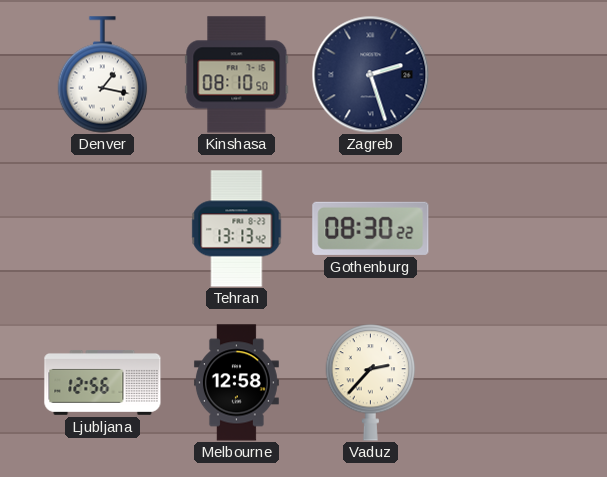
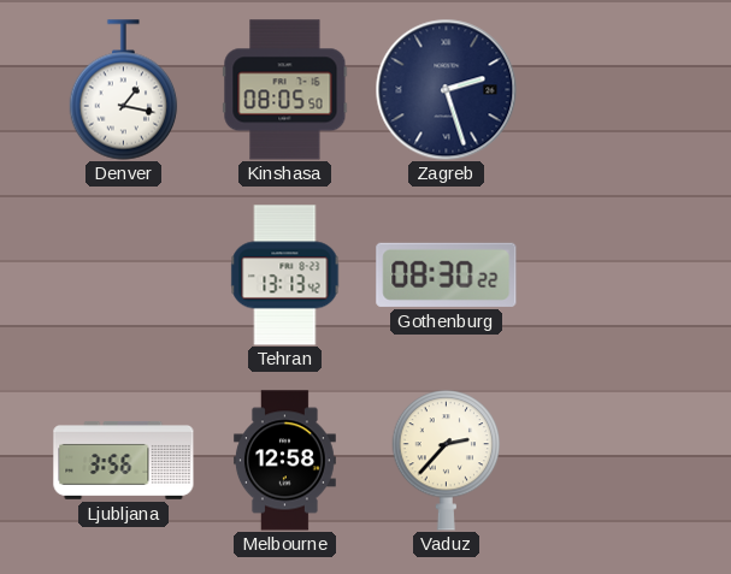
Kinshasa: 08:10 -> 08:05 (285, 90)
Ljubljana: 12:56 -> 3:56 (124, 460)
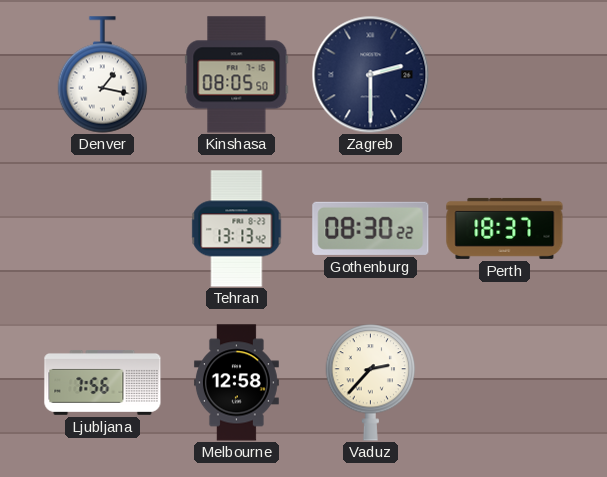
Zagreb: 2:27 -> 2:30 (370, 74)
Perth: none -> 18:37 (505, 228)
Ljubljana: 3:56 -> 7:56 (103, 382)
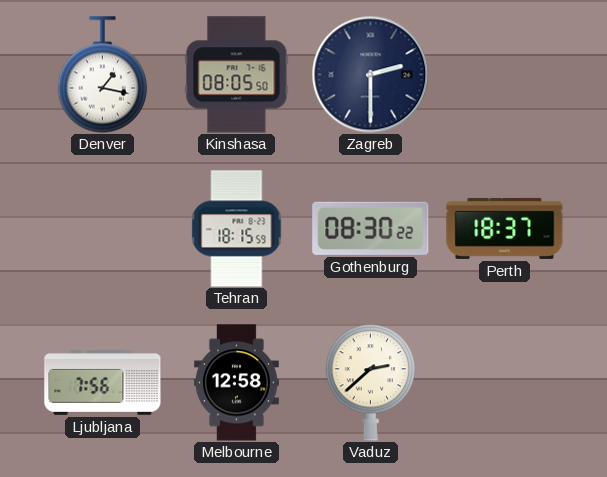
Tehran: 13:13 -> 18:15 (237, 229)
Vaduz: 2:37 -> 2:38 (371, 383)
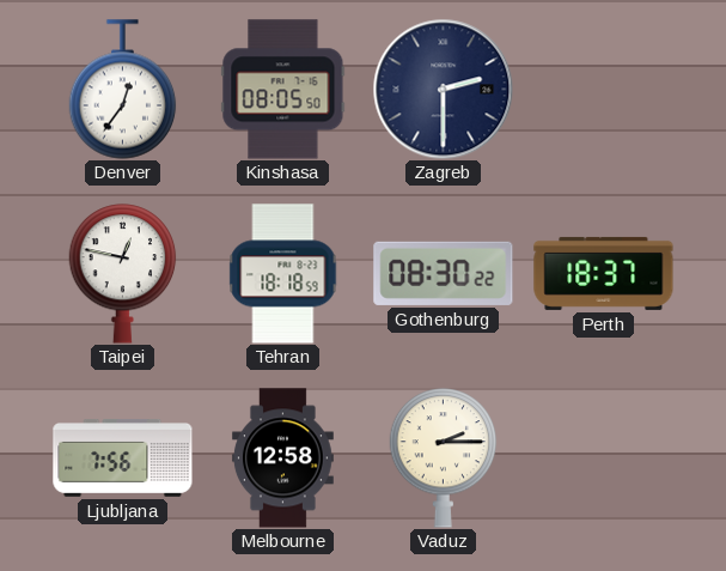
Denver: 1:17 -> 12:36 (123, 90)
Taipei: none -> 12:47 (123, 274)
Tehran: 18:15 -> 18:18 (283, 274)
Vaduz: 2:38 -> 2:15 (444, 458)
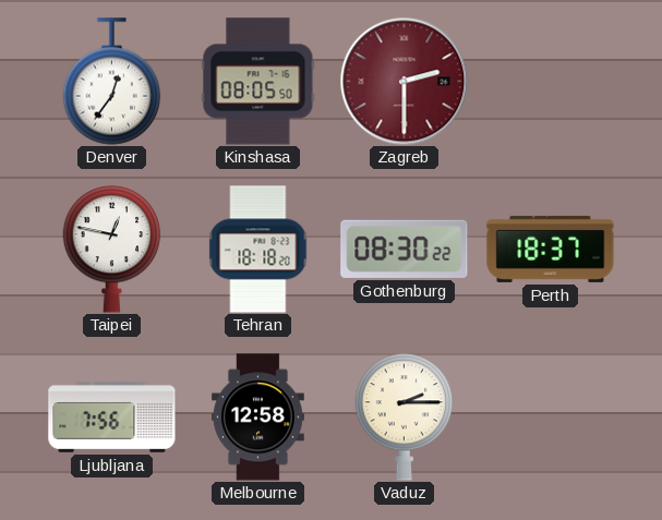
Zagreb dial: navy -> burgundy (404, 81)
Tehran: 18:18:59 -> 18:18:20 (258, 250)
